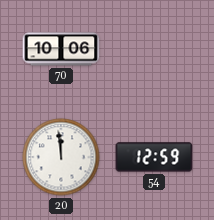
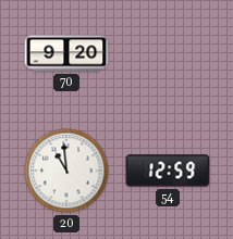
70: 10:06 -> 9:20 (66, 53)
20: 11:59 -> 10:59 (66, 171)
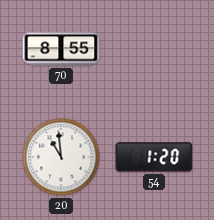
70: 9:20 -> 8:55 (61, 49)
54: 12:59 -> 1:20 (154, 157)
